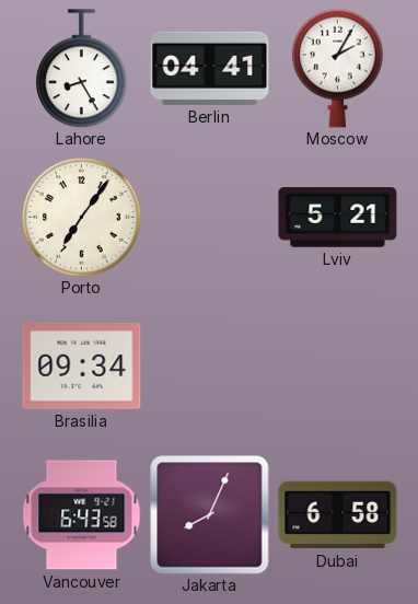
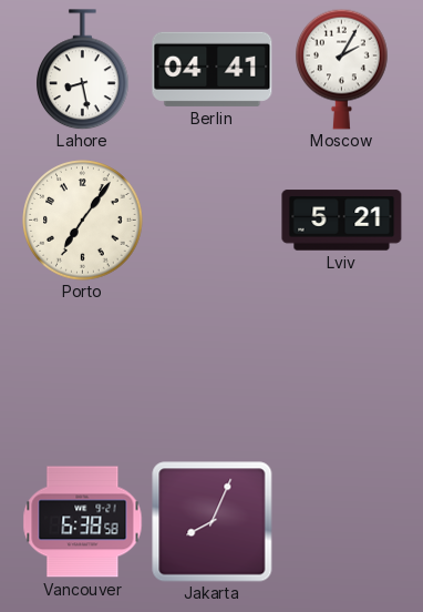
Lahore: 8:25 -> 8:28 (83, 70)
Brasilia: 09:34 -> none (82, 365)
Vancouver: 6:43 -> 6:38 (83, 522)
Dubai: 6:58 -> none (338, 515)
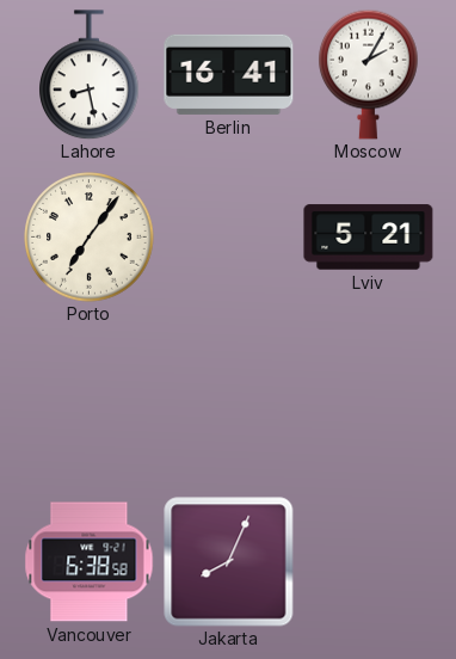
Berlin: 04:41 -> 16:41 (229, 74)
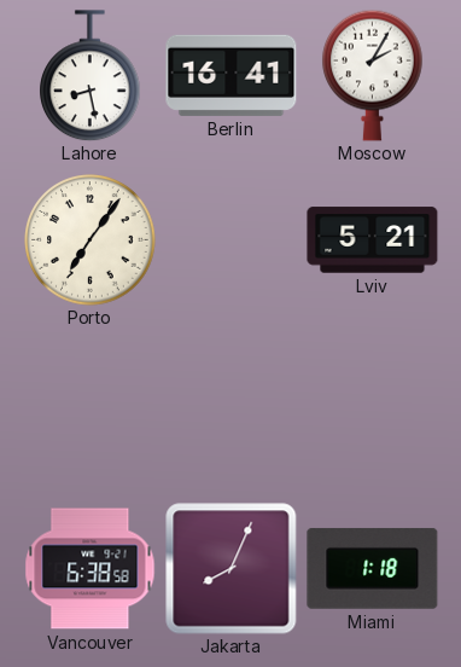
Miami: none -> 1:18 (373, 569)
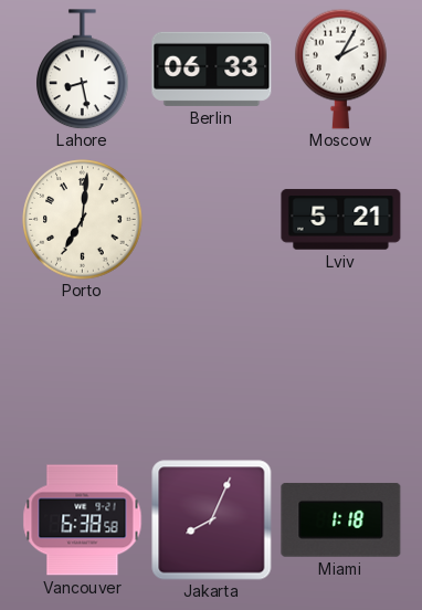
Berlin: 16:41 -> 06:33 (212, 69)
Porto: 7:06 -> 7:01 (83, 220)
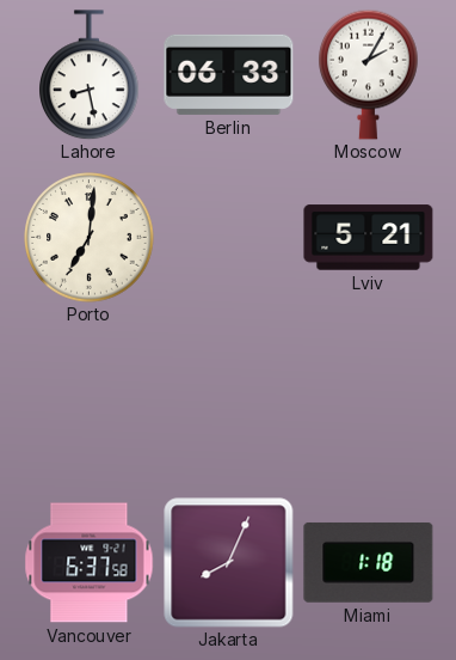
Vancouver: 6:38 -> 6:37 (90, 563)
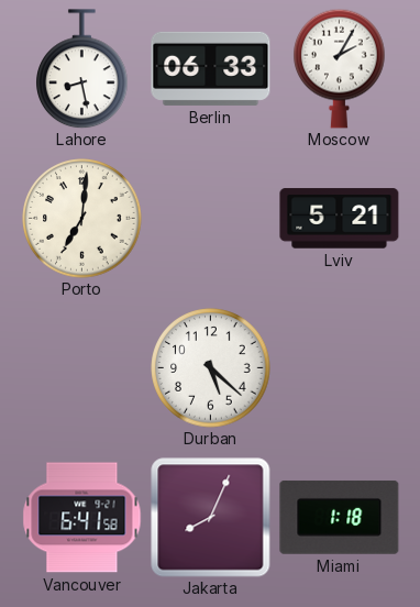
Durban: none -> 5:22 (211, 368)
Vancouver: 6:37 -> 6:41 (82, 518)
